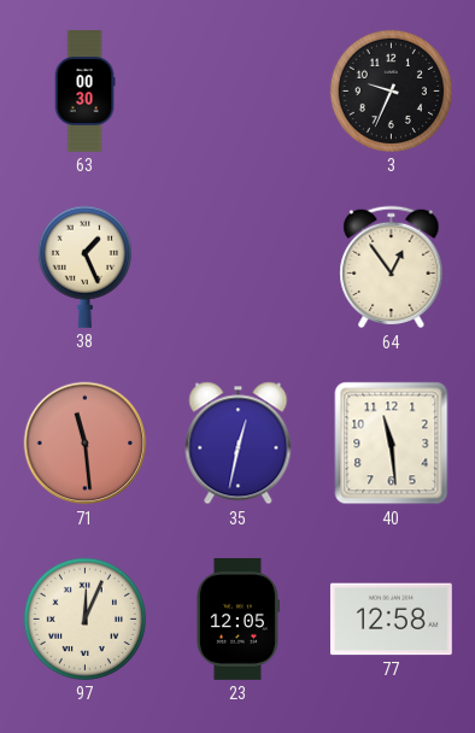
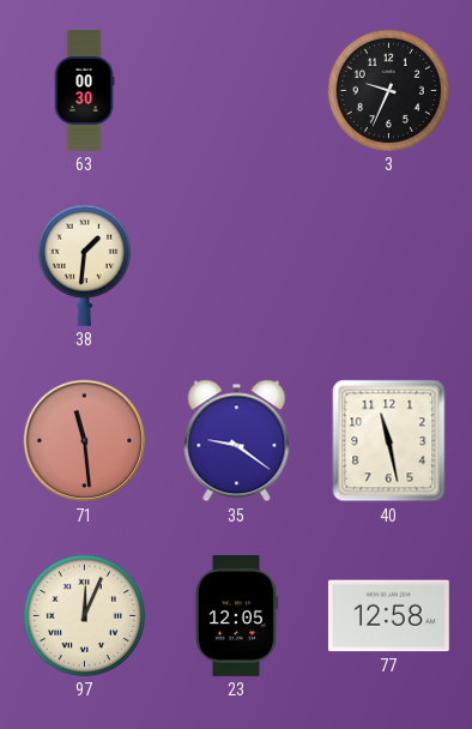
38: 1:26 -> 1:31 (84, 265)
64: 12:54 -> none (392, 268)
35: 12:32 -> 9:21 (237, 441)
40: 11:29 -> 11:28 (389, 441)
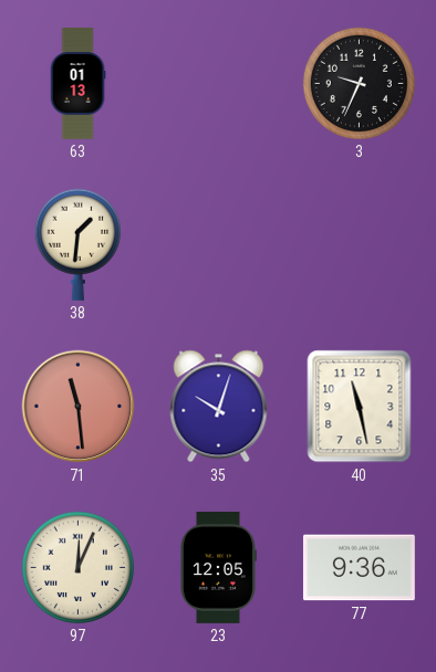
63: 00:30 -> 01:13 (77, 84)
35: 9:21 -> 10:03 (219, 407)
77: 12:58 -> 9:36 (359, 568)
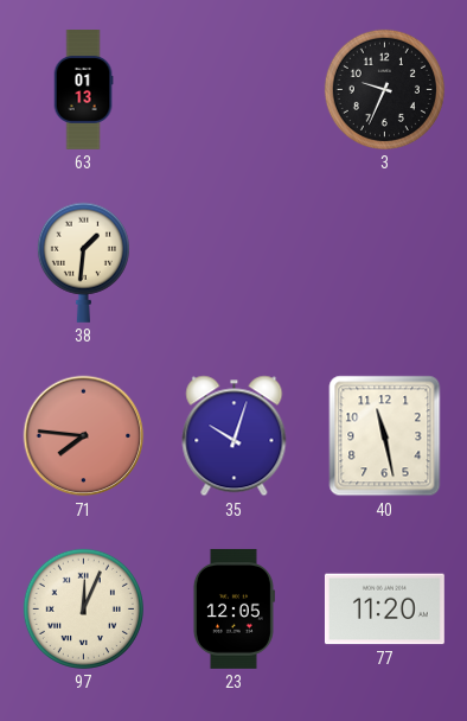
71: 11:29 -> 7:46 (84, 436)
77: 9:36 -> 11:20 (384, 610)
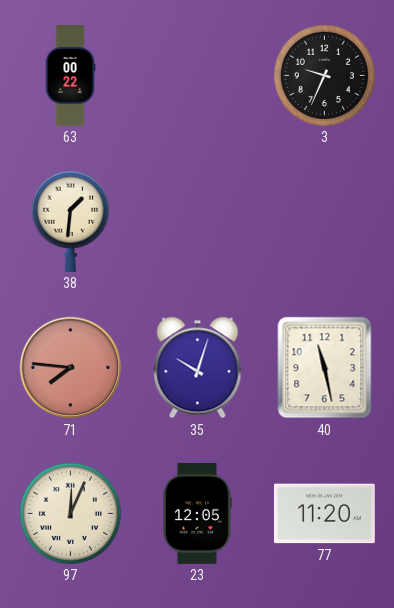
63: 01:13 -> 00:22 (70, 76)
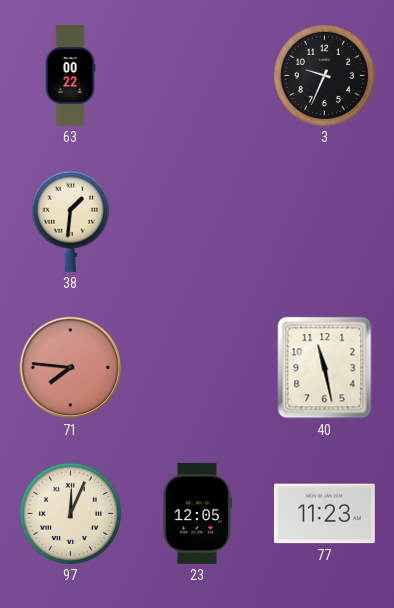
35: 10:03 -> none (198, 368)
77: 11:20 -> 11:23 (324, 514)
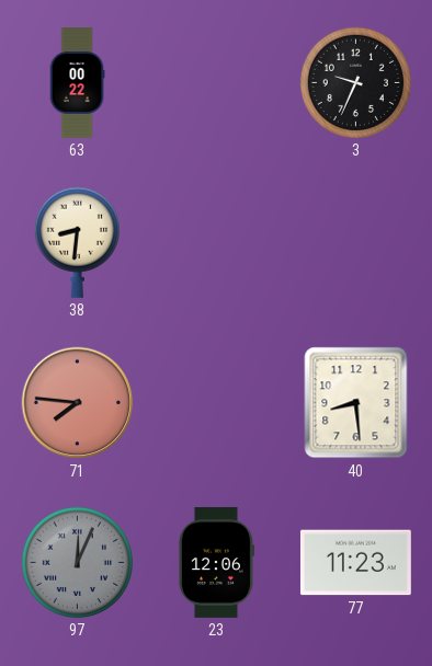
38: 1:31 -> 8:31 (77, 242)
40: 11:28 -> 8:29 (356, 403)
97 dial: cream -> grey (77, 562)
23: 12:05 -> 12:06 (216, 562)
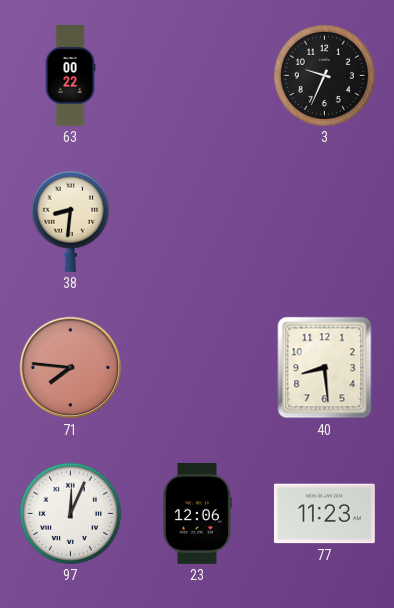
97 dial: grey -> white (70, 513)
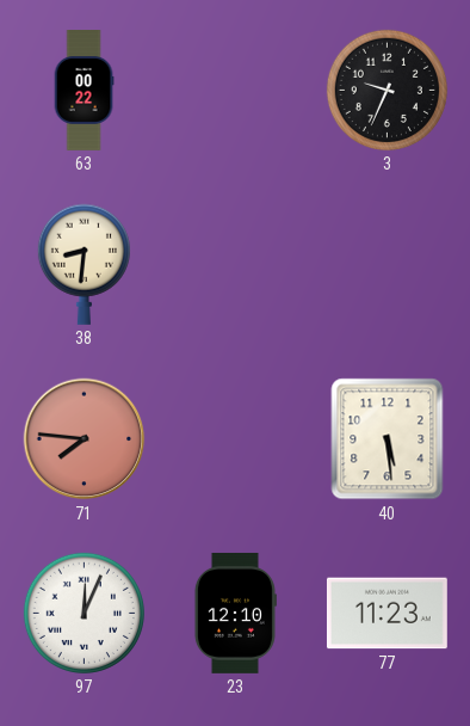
40: 8:29 -> 5:29 (388, 439)
23: 12:06 -> 12:10 (235, 613)
